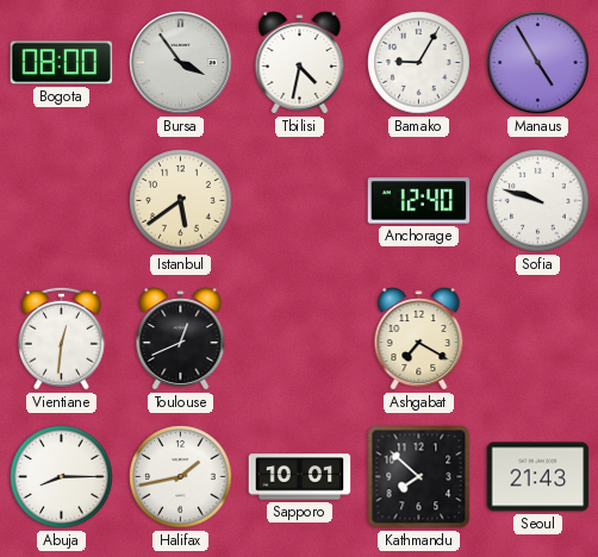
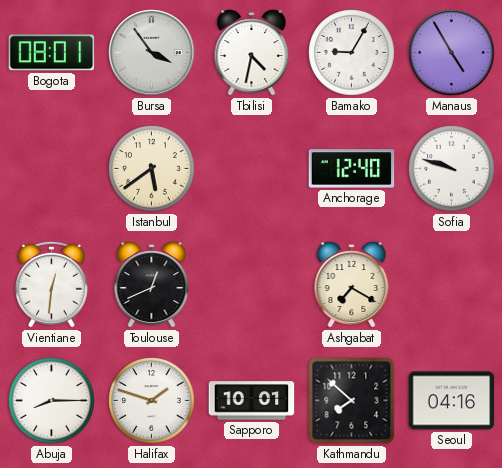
Bogota: 08:00 -> 08:01 (52, 53)
Halifax: 1:43 -> 1:48 (152, 401)
Seoul: 21:43 -> 04:16 (452, 401)
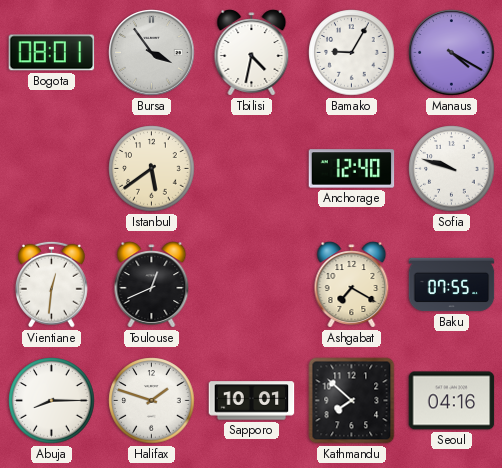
Manaus: 4:55 -> 4:20 (452, 53)
Baku: none -> 07:55 (452, 285)
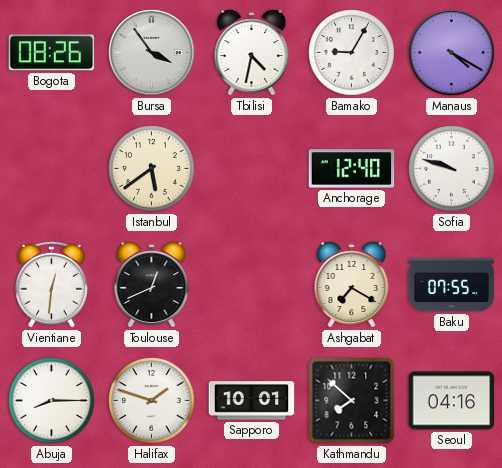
Bogota: 08:01 -> 08:26 (52, 53)
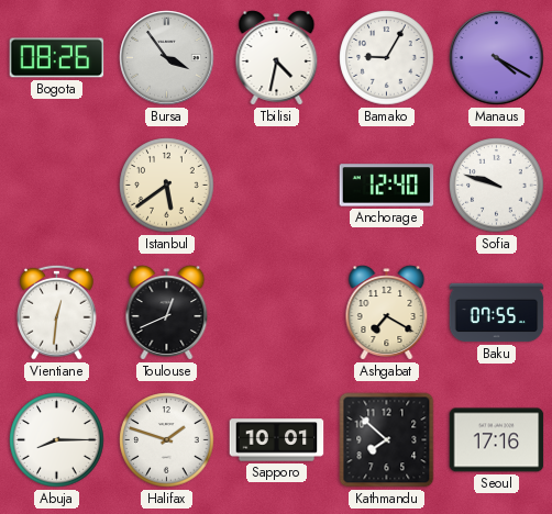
Seoul: 04:16 -> 17:16 (497, 440)
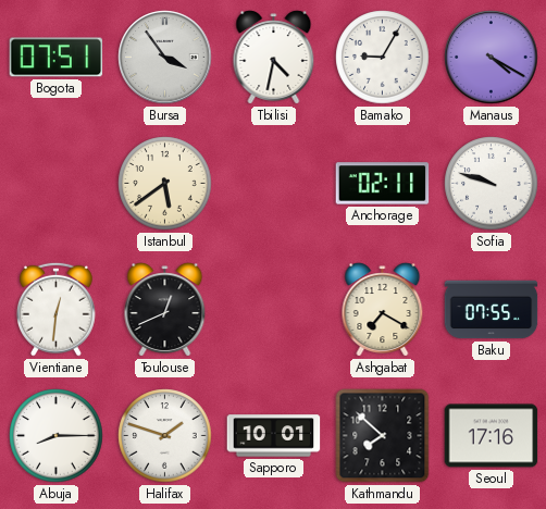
Bogota: 08:26 -> 07:51 (57, 58)
Anchorage: 12:40 -> 02:11 (383, 184)
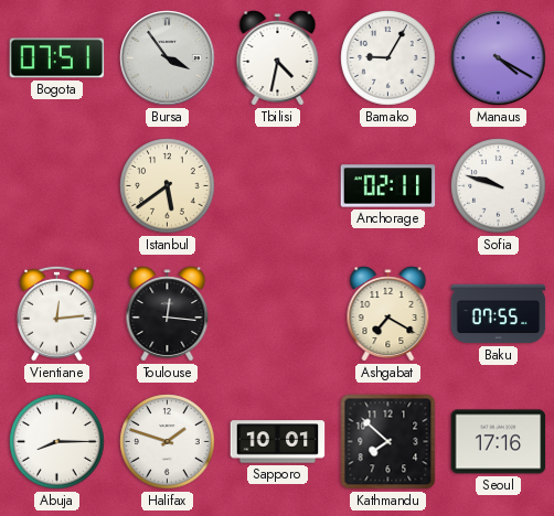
Vientiane: 12:31 -> 12:14 (56, 313)
Toulouse: 12:41 -> 12:16 (168, 314)
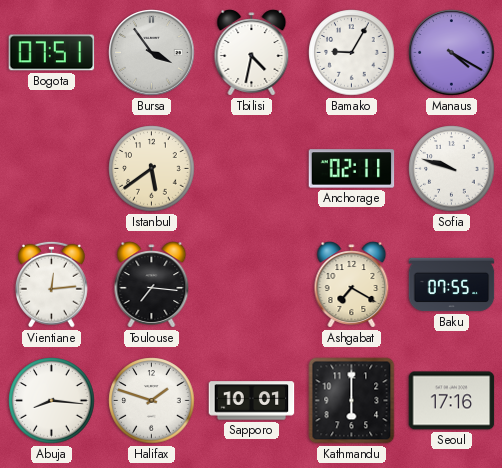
Toulouse: 12:16 -> 7:16 (152, 285)
Abuja: 8:15 -> 8:16 (52, 401)
Kathmandu: 7:52 -> 6:00 (352, 401)
